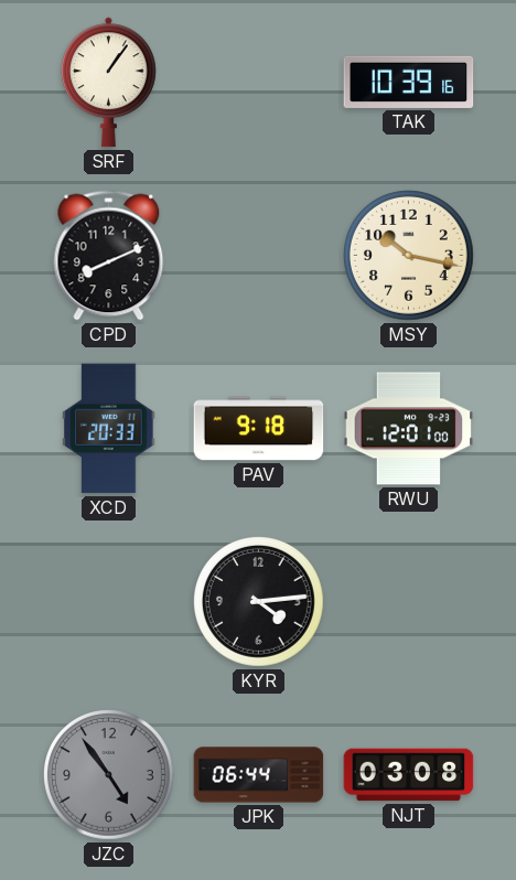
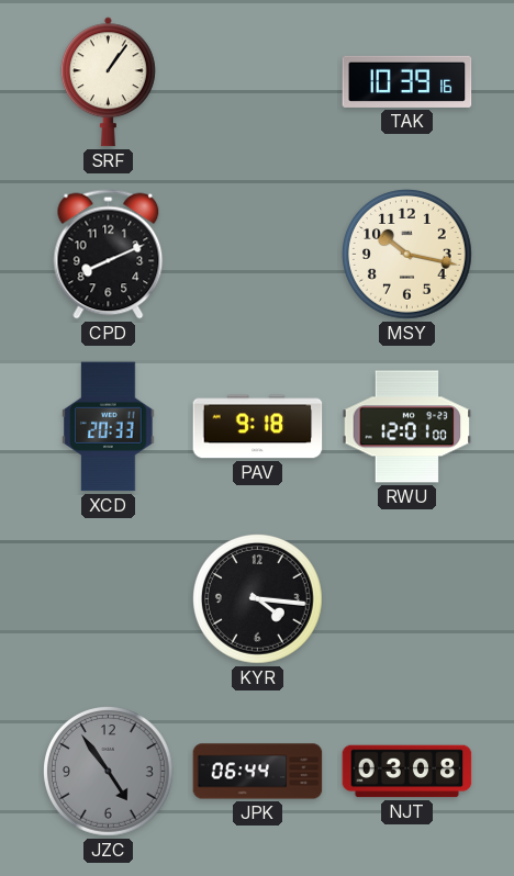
KYR: 4:14 -> 4:16 (258, 599)
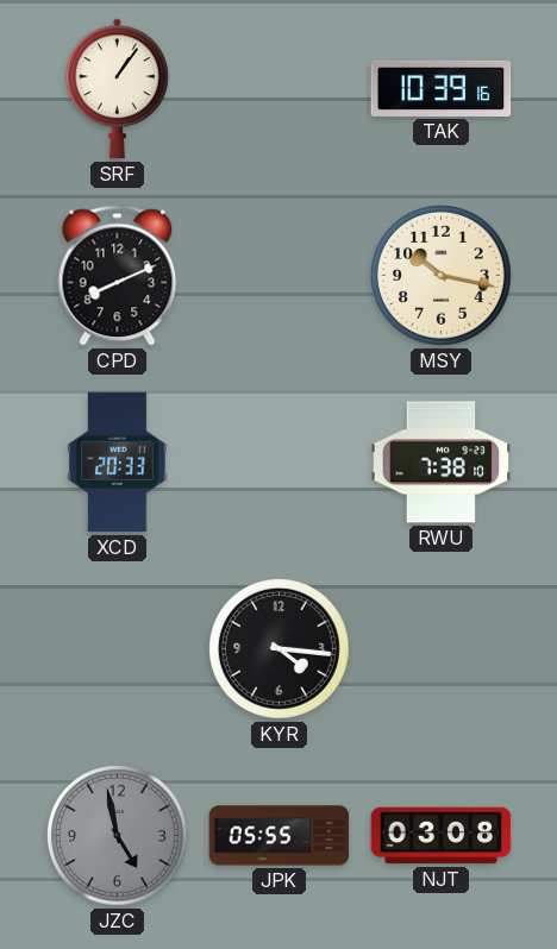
PAV: 9:18 -> none (258, 427)
RWU: 12:01 -> 7:38 (442, 463)
JZC: 4:54 -> 4:58 (118, 836)
JPK: 06:44 -> 05:55 (280, 836)
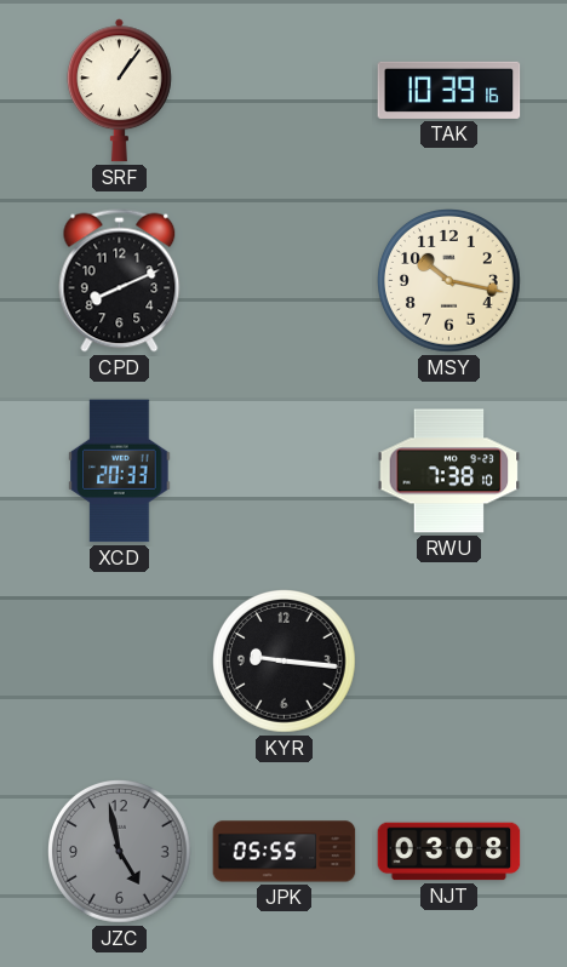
KYR: 4:16 -> 9:16 (285, 662)
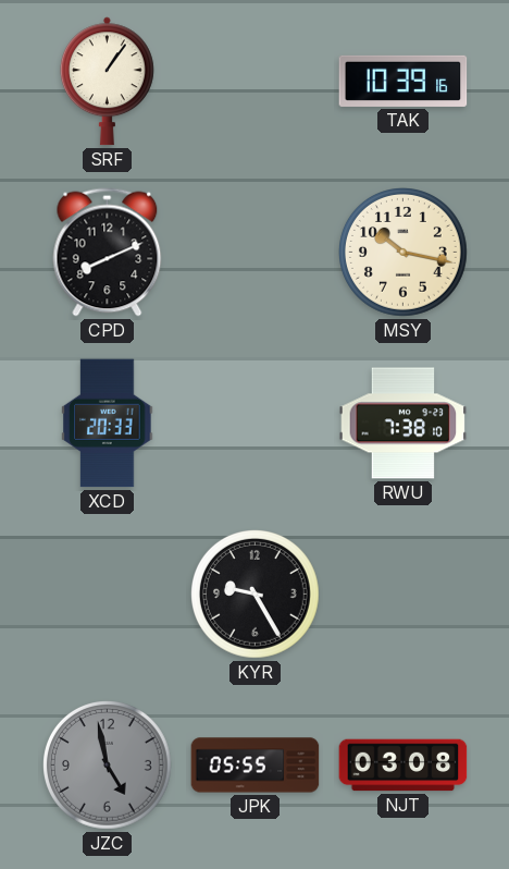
KYR: 9:16 -> 9:25 (256, 595)
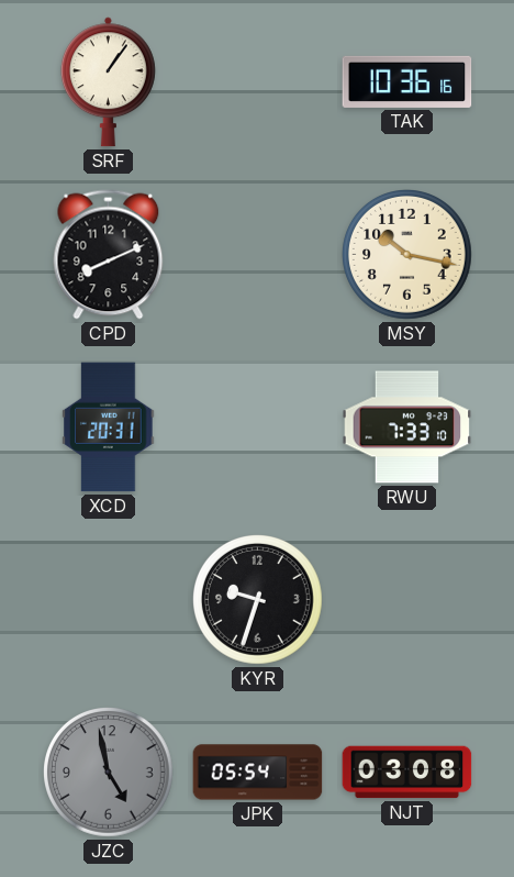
TAK: 10:39 -> 10:36 (407, 81)
XCD: 20:33 -> 20:31 (109, 428)
RWU: 7:38 -> 7:33 (407, 428)
KYR: 9:25 -> 9:33 (258, 600)
JPK: 05:55 -> 05:54 (258, 773)
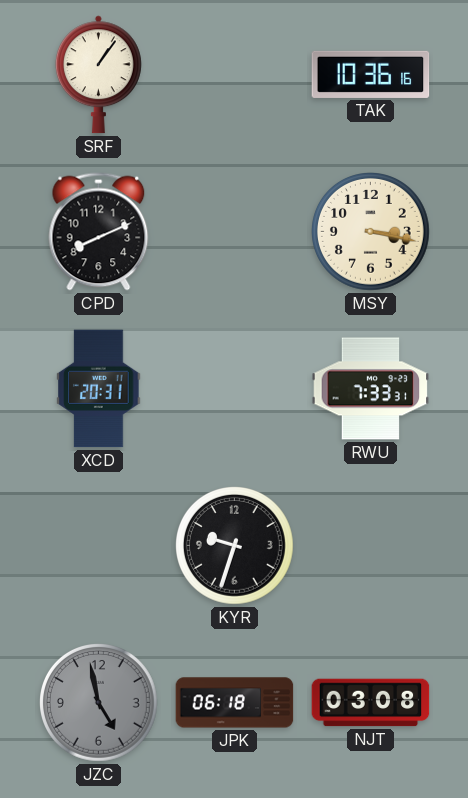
MSY: 10:17 -> 3:17 (371, 232)
RWU: 7:33:10 -> 7:33:31 (371, 389)
JPK: 05:54 -> 06:18 (235, 703)
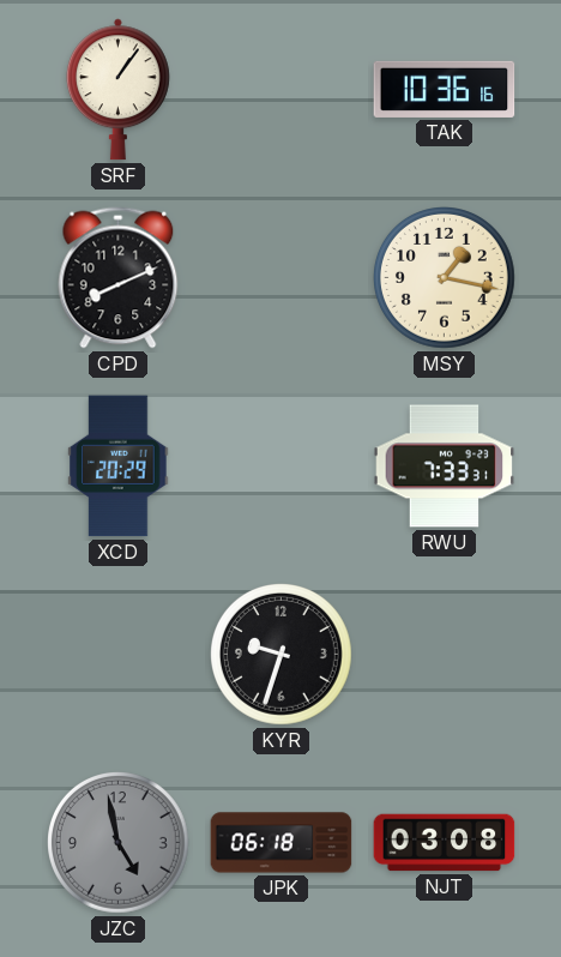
MSY: 3:17 -> 1:17 (445, 278)
XCD: 20:31 -> 20:29 (119, 467)
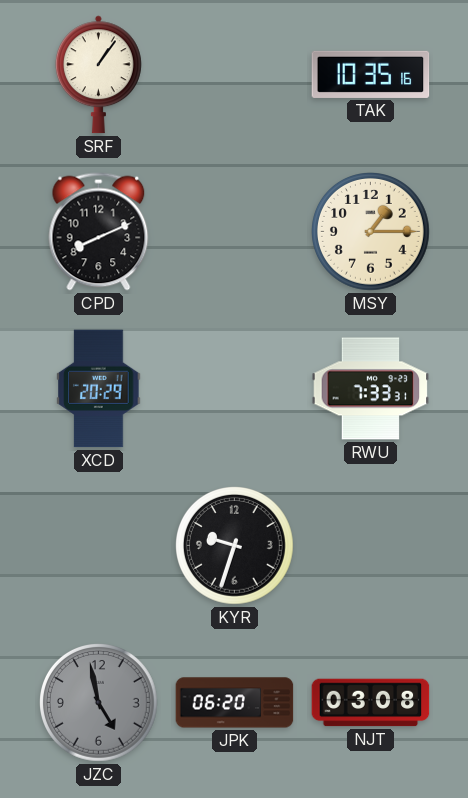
TAK: 10:36 -> 10:35 (371, 74)
MSY: 1:17 -> 1:15 (371, 232)
JPK: 06:18 -> 06:20 (235, 703)
